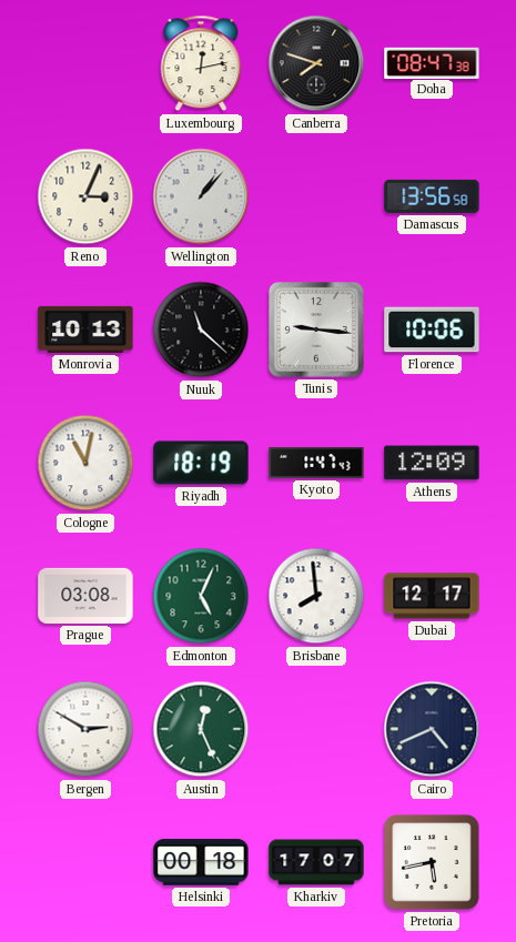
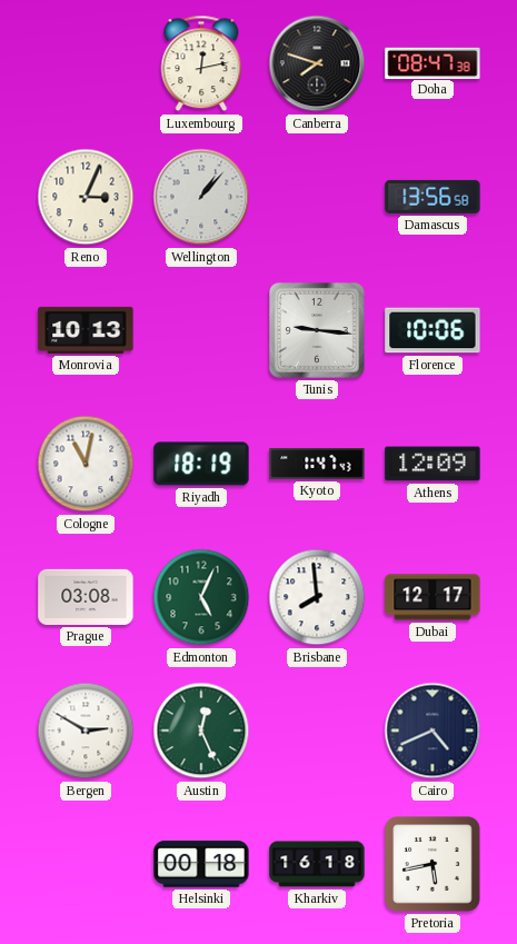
Nuuk: 11:22 -> none (201, 330)
Kharkiv: 17:07 -> 16:18 (317, 864)
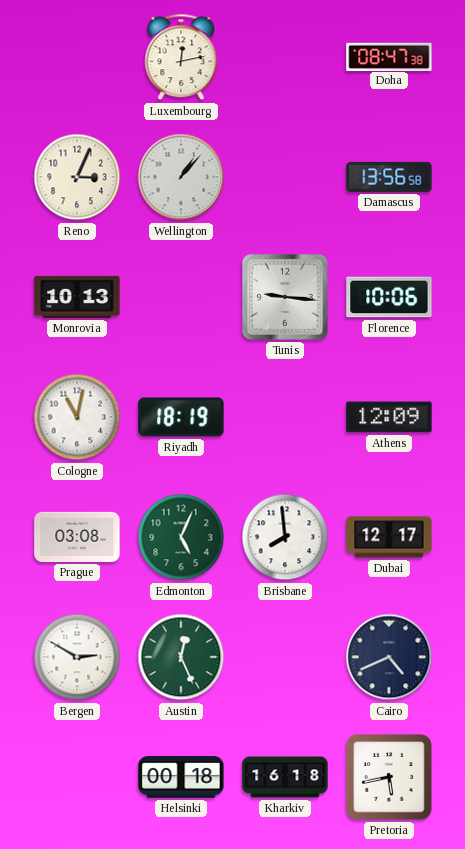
Canberra: 7:48 -> none (317, 63)
Kyoto: 1:47 -> none (317, 465)
